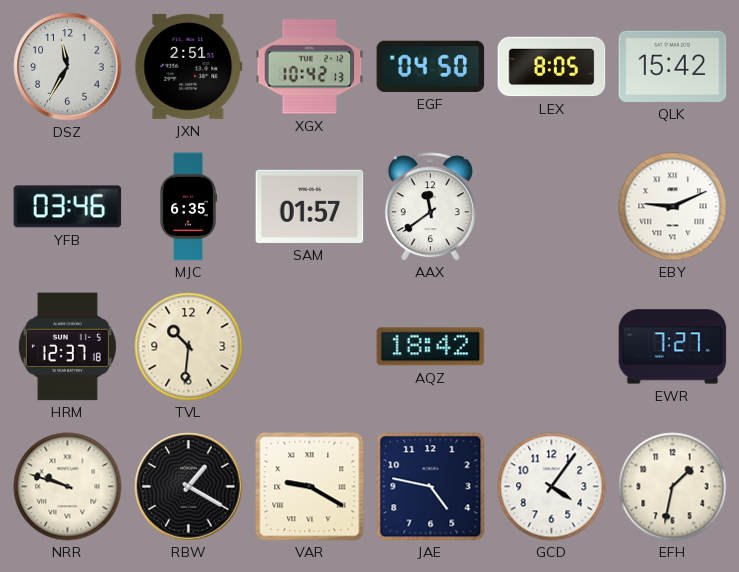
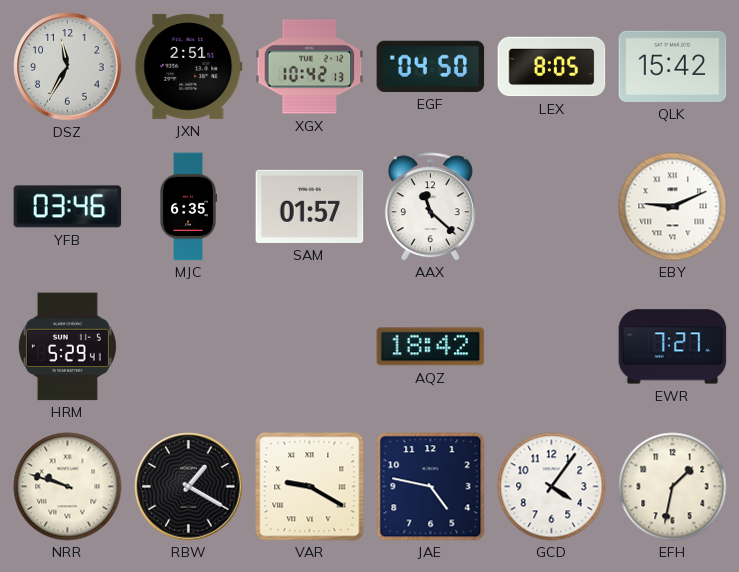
AAX: 11:39 -> 11:22 (430, 207)
HRM: 12:37 -> 5:29 (67, 347)
TVL: 10:31 -> none (189, 347)
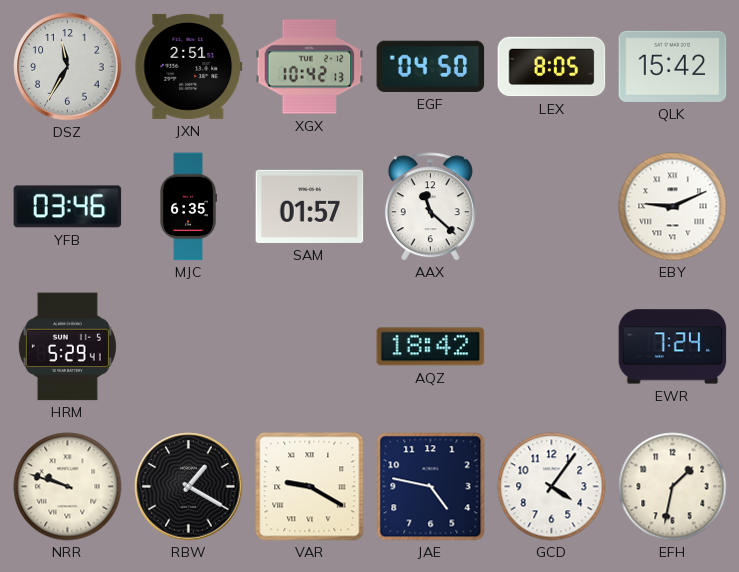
EWR: 7:27 -> 7:24 (673, 347)
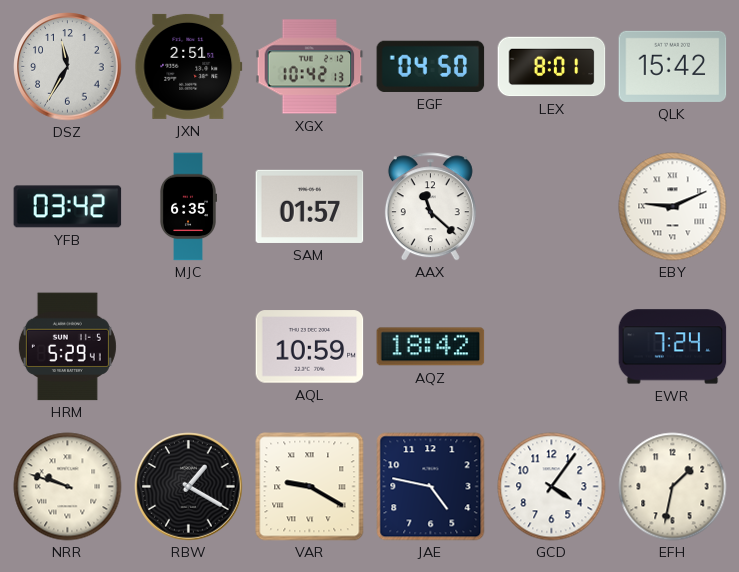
LEX: 8:05 -> 8:01 (552, 67)
YFB: 03:46 -> 03:42 (68, 207)
AQL: none -> 10:59 (310, 347)
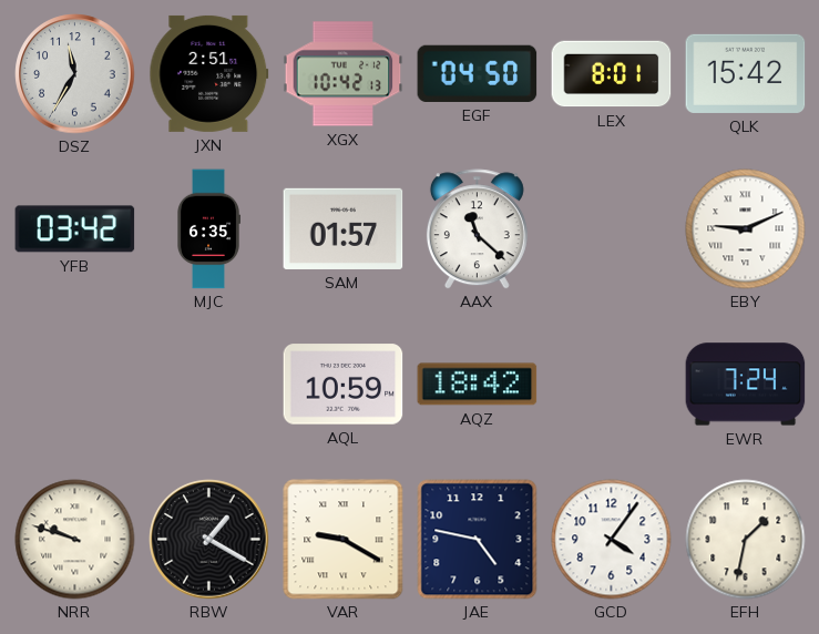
HRM: 5:29 -> none (67, 347)
